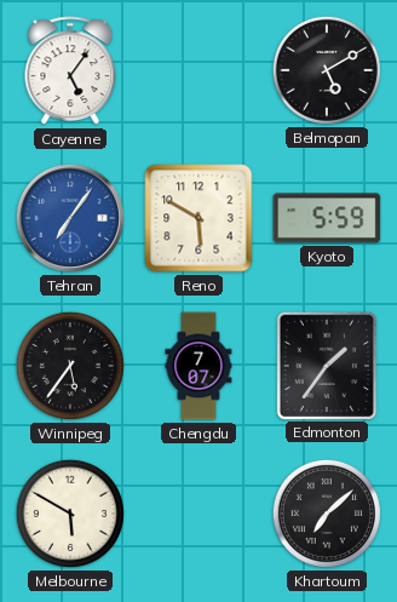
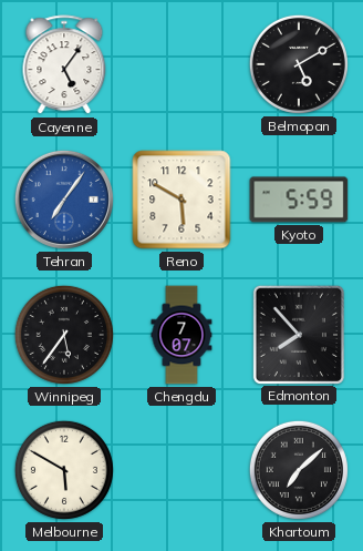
Edmonton: 1:36 -> 7:53 (299, 334)
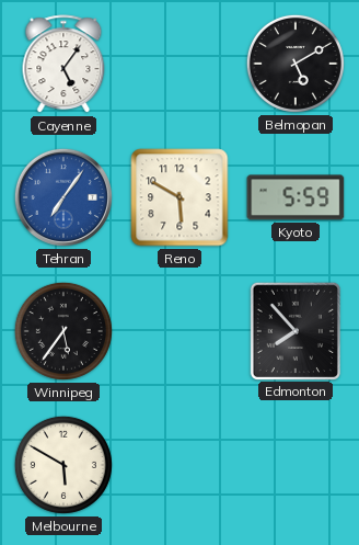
Chengdu: 7:07 -> none (181, 335)
Khartoum: 7:08 -> none (299, 470)
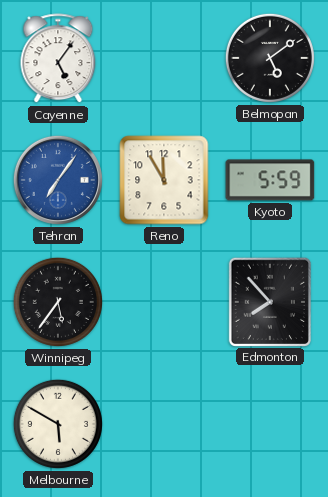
Belmopan: 5:10 -> 5:09 (270, 58)
Reno: 5:50 -> 11:55 (164, 180)
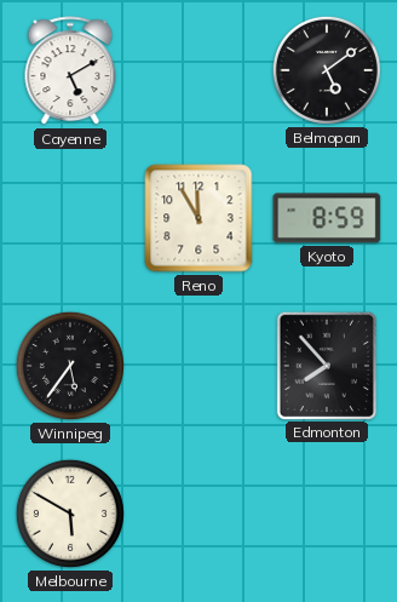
Cayenne: 5:06 -> 5:10 (70, 71)
Tehran: 7:06 -> none (58, 180)
Kyoto: 5:59 -> 8:59 (327, 218)
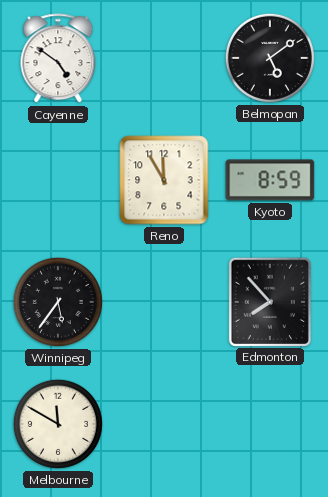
Cayenne: 5:10 -> 4:51 (58, 59)
Melbourne: 5:50 -> 11:50 (58, 424)
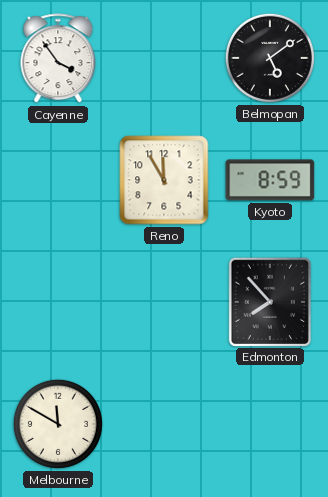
Cayenne: 4:51 -> 3:54 (58, 59)
Winnipeg: 5:36 -> none (58, 302)
